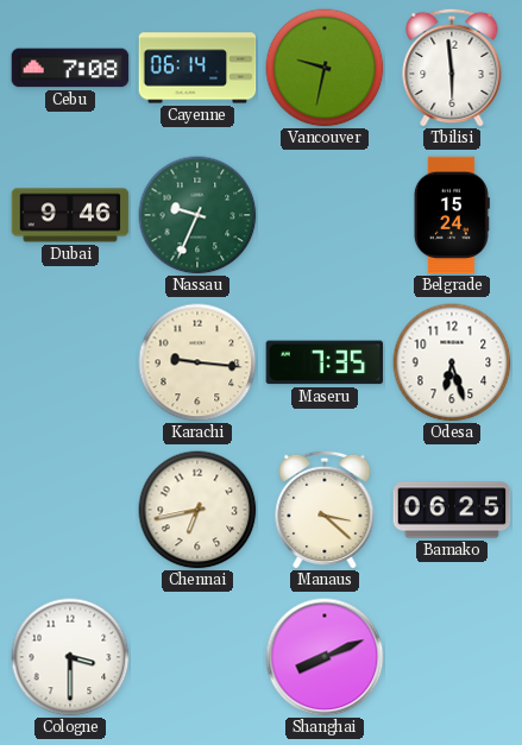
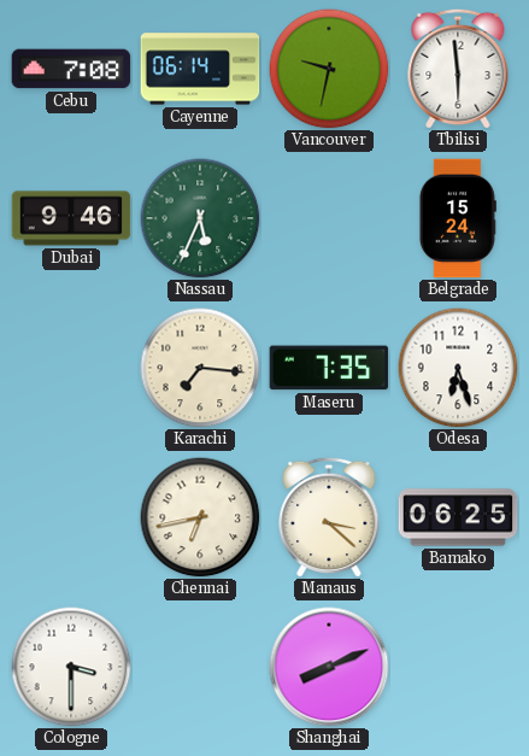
Nassau: 9:34 -> 5:34 (200, 218)
Karachi: 9:16 -> 7:16 (200, 368)
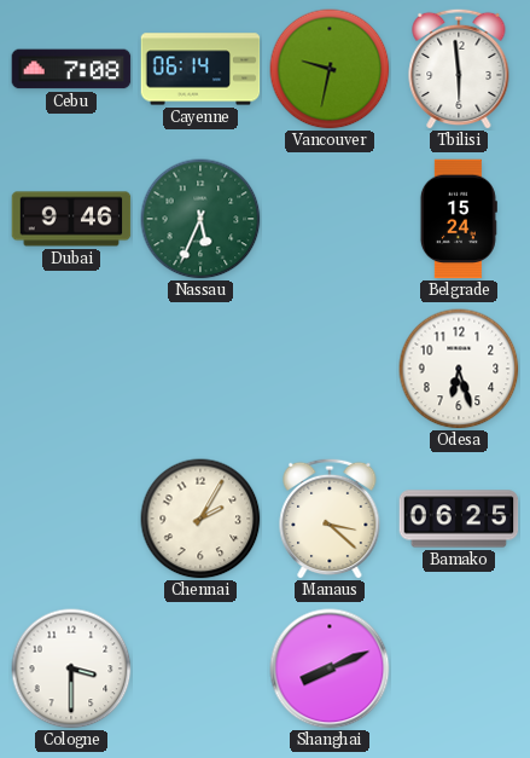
Karachi: 7:16 -> none (200, 368)
Maseru: 7:35 -> none (329, 368)
Chennai: 6:43 -> 2:05 (200, 519)
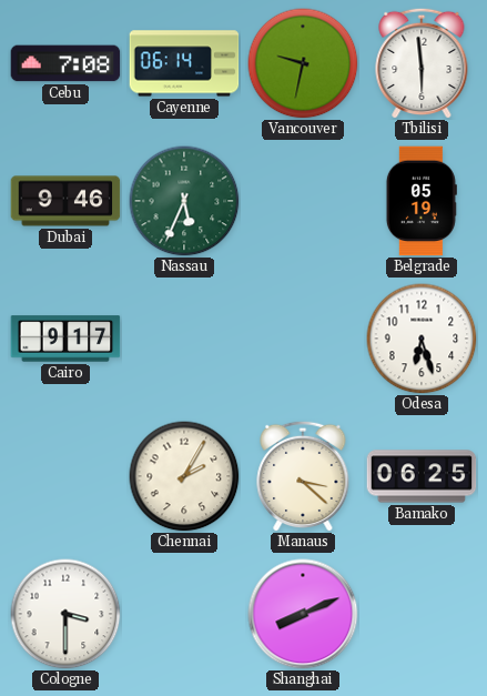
Belgrade: 15:24 -> 05:19 (422, 201)
Cairo: none -> 9:17 (65, 339)
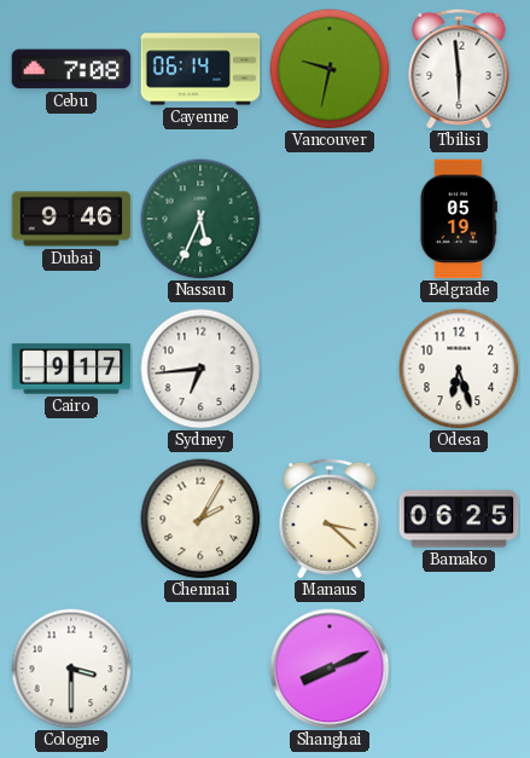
Sydney: none -> 6:44 (200, 369)
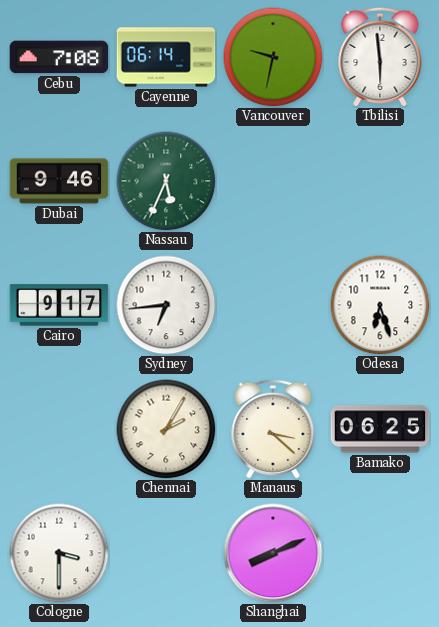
Belgrade: 05:19 -> none (459, 219)
